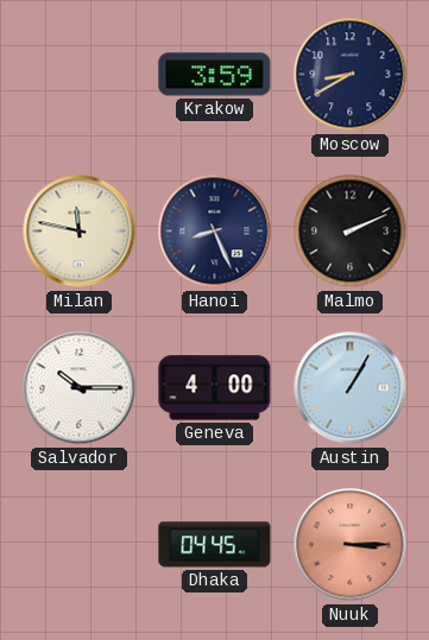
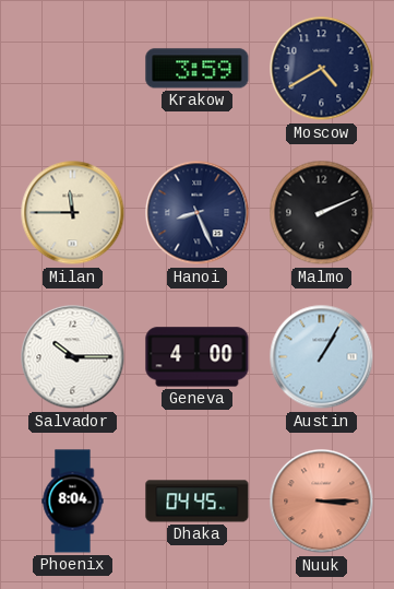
Moscow: 8:40 -> 4:40 (322, 69)
Milan: 11:47 -> 11:45 (73, 213)
Phoenix: none -> 8:04 (73, 502)
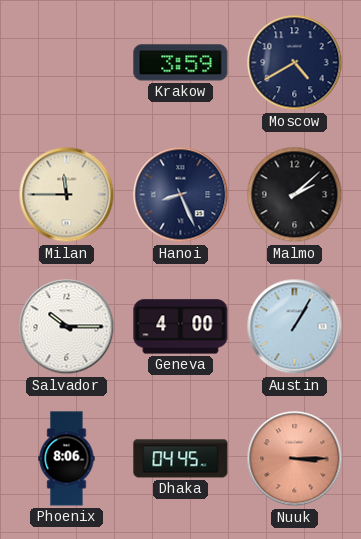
Malmo: 2:11 -> 2:08 (295, 195)
Phoenix: 8:04 -> 8:06 (67, 459)
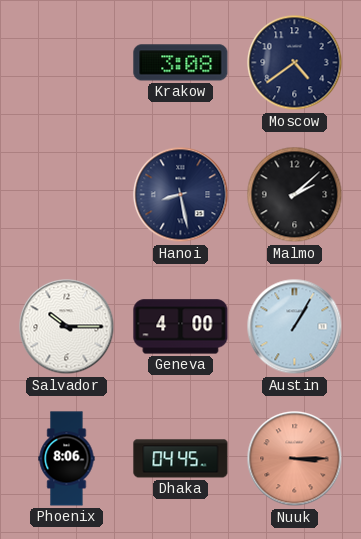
Krakow: 3:59 -> 3:08 (181, 63)
Moscow: 4:40 -> 4:39 (295, 63)
Milan: 11:45 -> none (67, 195)
Hanoi: 8:26 -> 8:28 (181, 195)
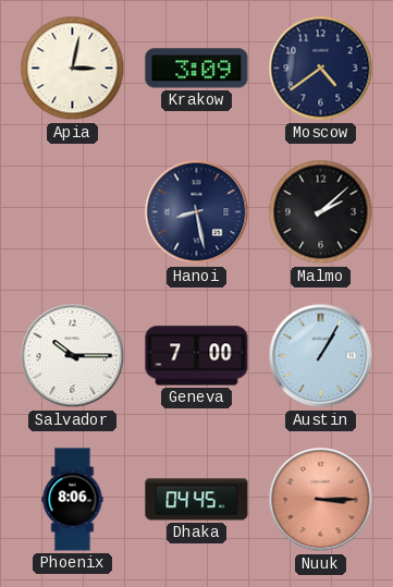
Apia: none -> 3:02 (73, 69)
Krakow: 3:08 -> 3:09 (197, 69)
Geneva: 4:00 -> 7:00 (197, 356)
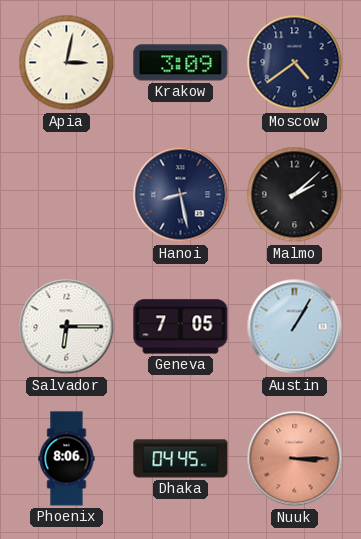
Salvador: 10:15 -> 6:15 (67, 327)
Geneva: 7:00 -> 7:05 (181, 327)
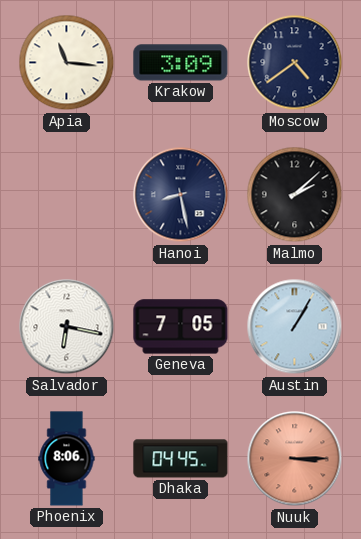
Apia: 3:02 -> 11:16 (67, 63)
Salvador: 6:15 -> 6:17 (67, 327)
